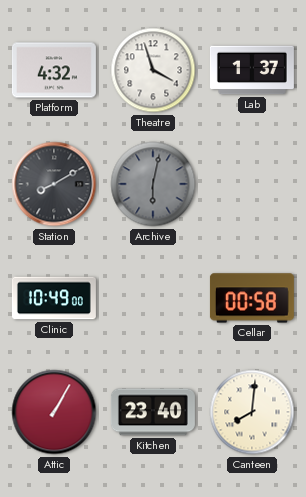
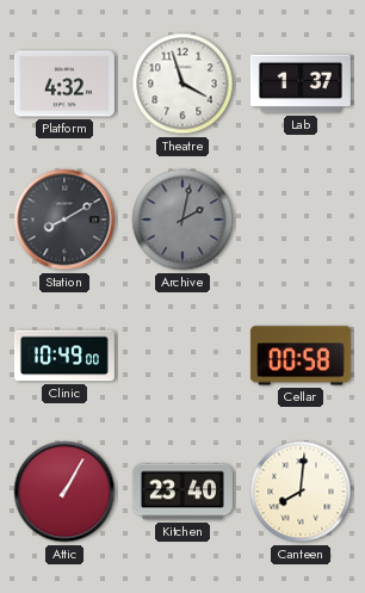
Archive: 6:02 -> 2:02 (182, 220)
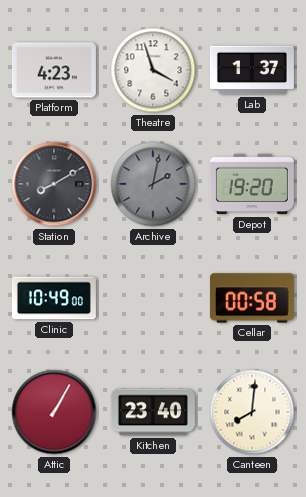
Platform: 4:32 -> 4:23 (54, 70)
Depot: none -> 19:20 (252, 184)
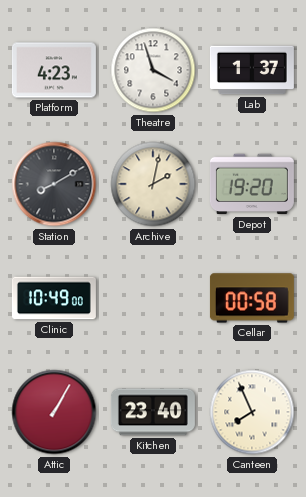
Archive dial: grey -> cream (153, 184)
Canteen: 8:01 -> 7:56 (252, 412)
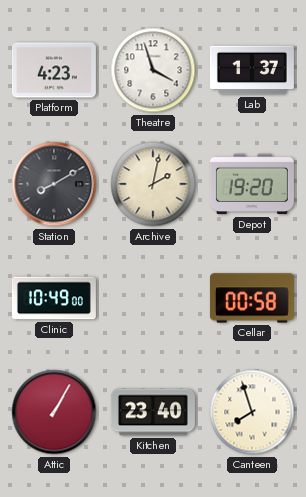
Canteen: 7:56 -> 7:57 (252, 412)
